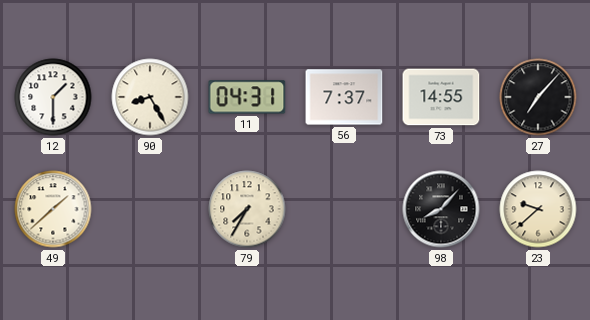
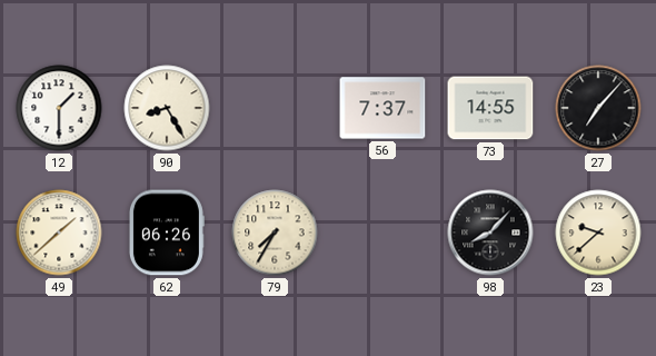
11: 04:31 -> none (247, 97)
62: none -> 06:26 (166, 233)
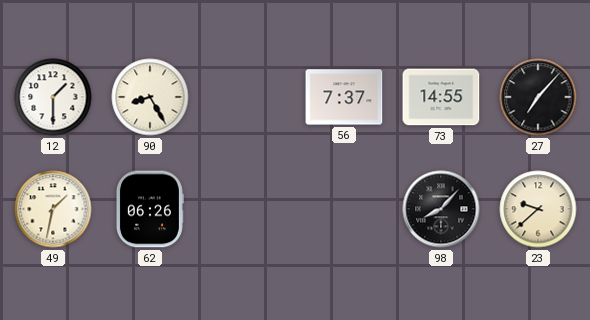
49: 1:38 -> 1:32 (53, 209)
79: 7:35 -> none (275, 233)
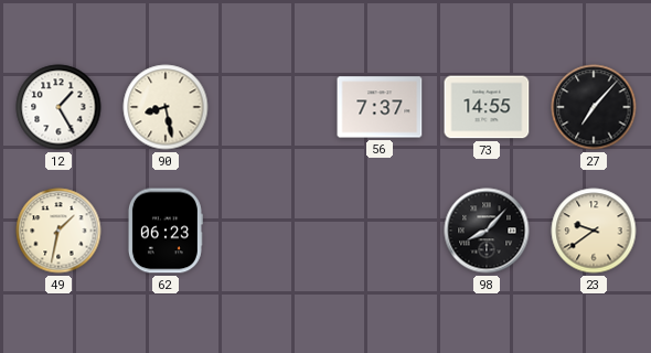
12: 1:30 -> 1:25 (58, 107)
90: 8:25 -> 8:28 (166, 107)
62: 06:26 -> 06:23 (164, 231)
23: 9:38 -> 9:39 (594, 231)
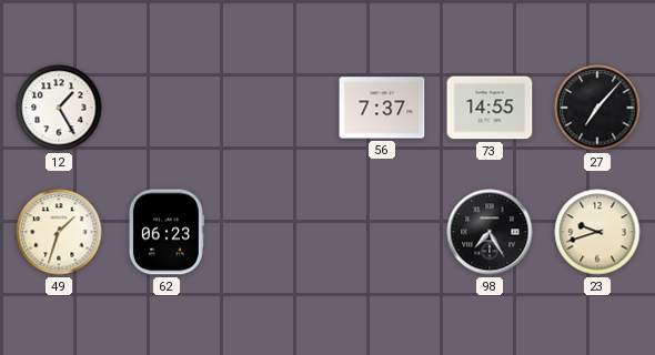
90: 8:28 -> none (166, 107)
49: 1:32 -> 1:33 (59, 232)
98: 8:07 -> 7:25 (490, 232)
23: 9:39 -> 9:42 (597, 232)
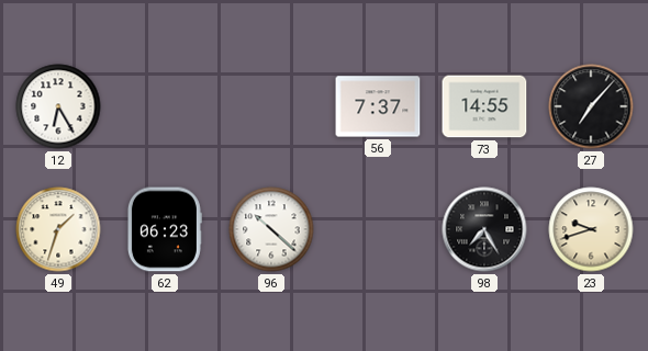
12: 1:25 -> 6:25 (58, 106)
96: none -> 10:22 (271, 229)
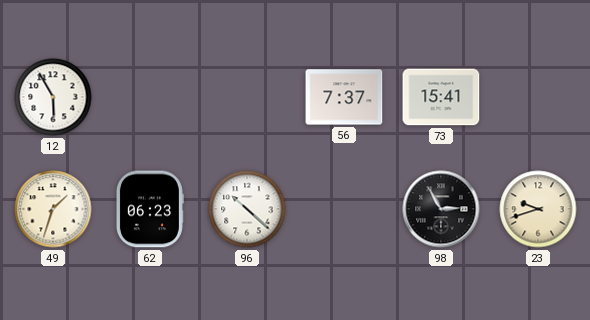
12: 6:25 -> 5:55 (53, 97)
73: 14:55 -> 15:41 (441, 97)
27: 7:07 -> none (591, 106)
98: 7:25 -> 2:55 (441, 209)
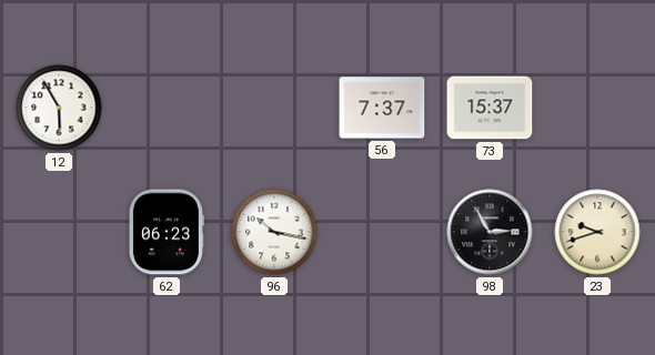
73: 15:41 -> 15:37 (490, 108)
49: 1:33 -> none (53, 209)
96: 10:22 -> 10:17 (274, 232)
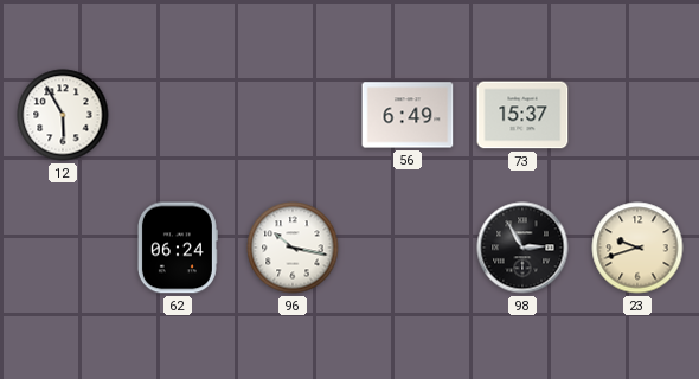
56: 7:37 -> 6:49 (408, 115)
62: 06:23 -> 06:24 (177, 248)
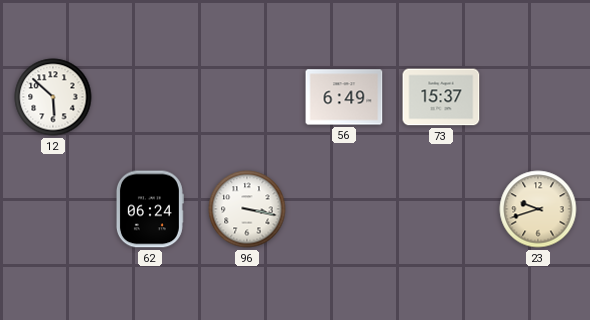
12: 5:55 -> 5:52 (53, 97)
96: 10:17 -> 3:17 (247, 209)
98: 2:55 -> none (522, 248)
